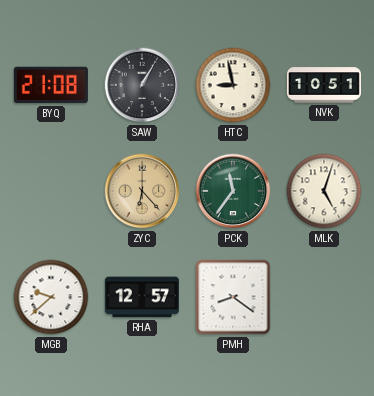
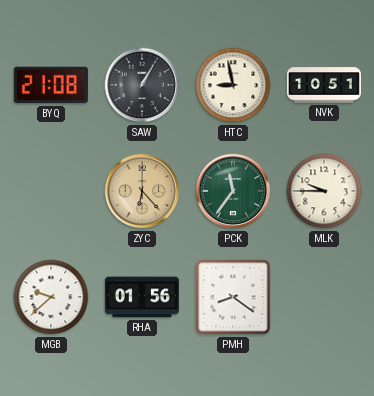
MLK: 5:03 -> 9:45 (324, 191)
RHA: 12:57 -> 01:56 (142, 297)
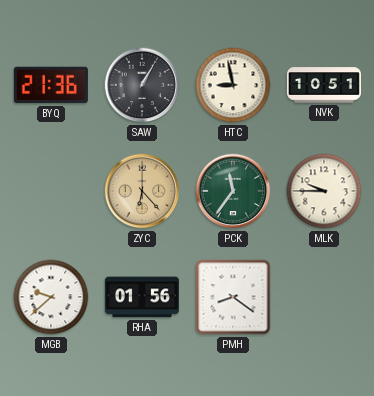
BYQ: 21:08 -> 21:36 (51, 85)
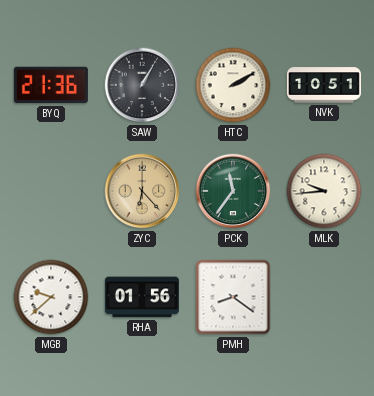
HTC: 8:58 -> 2:10 (233, 85)
MLK: 9:45 -> 9:44 (324, 191)
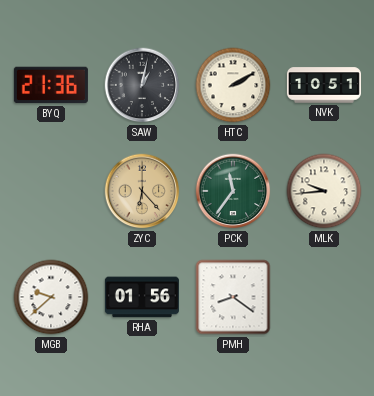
SAW: 1:05 -> 1:02 (142, 85)
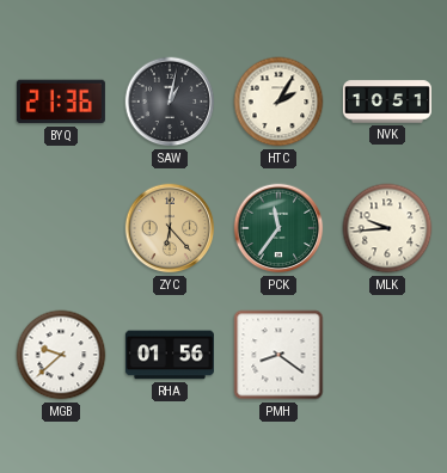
HTC: 2:10 -> 2:05 (278, 102)
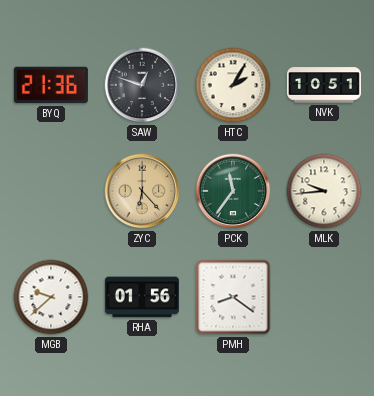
SAW: 1:02 -> 12:48 (142, 85)
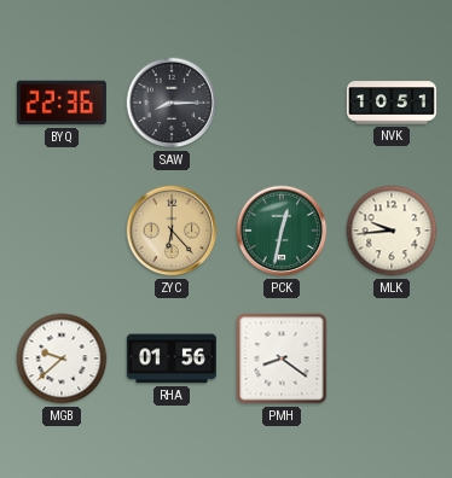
BYQ: 21:36 -> 22:36 (62, 103)
SAW: 12:48 -> 8:15 (172, 103)
HTC: 2:05 -> none (233, 85)
PCK: 11:36 -> 12:32 (282, 231)
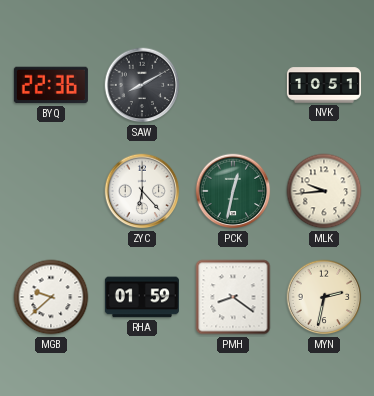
SAW: 8:15 -> 8:10 (142, 85)
ZYC dial: champagne -> white (142, 191)
RHA: 01:56 -> 01:59 (142, 297)
MYN: none -> 2:32 (324, 297)
